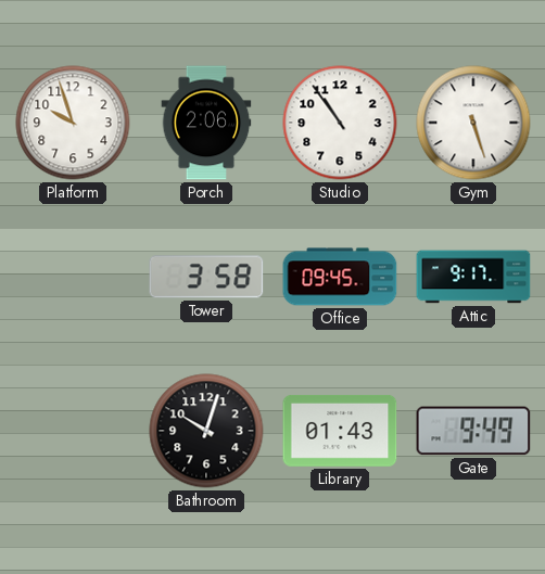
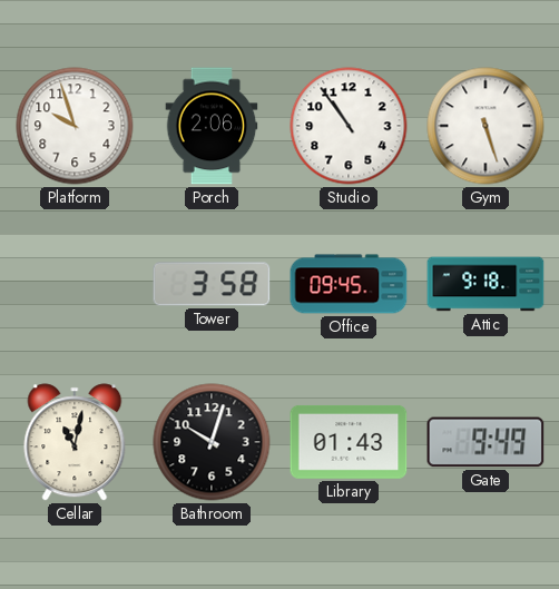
Attic: 9:17 -> 9:18 (486, 284)
Cellar: none -> 11:02 (75, 442)
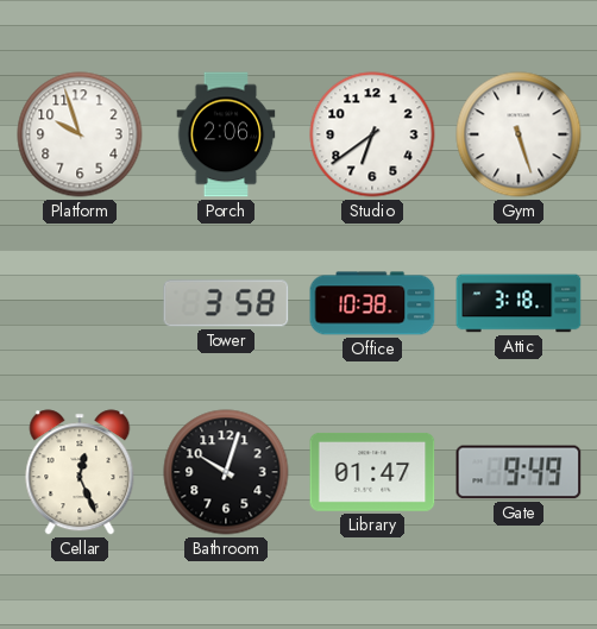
Studio: 10:54 -> 6:39 (372, 134)
Office: 09:45 -> 10:38 (372, 303)
Attic: 9:18 -> 3:18 (519, 303)
Cellar: 11:02 -> 12:26 (80, 472)
Library: 01:43 -> 01:47 (372, 472)
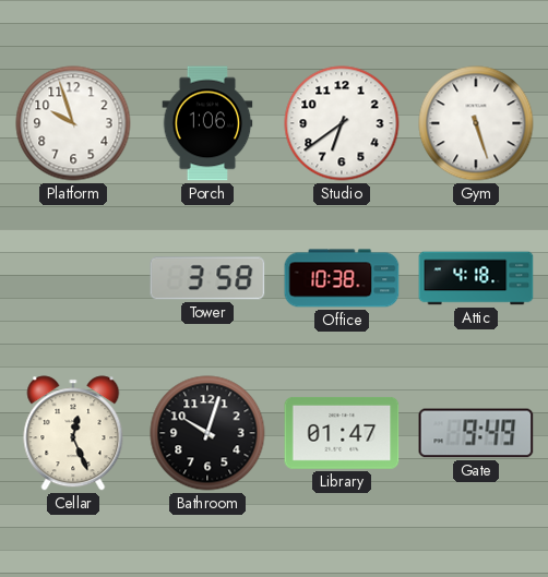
Porch: 2:06 -> 1:06 (207, 123)
Attic: 3:18 -> 4:18 (476, 278)
